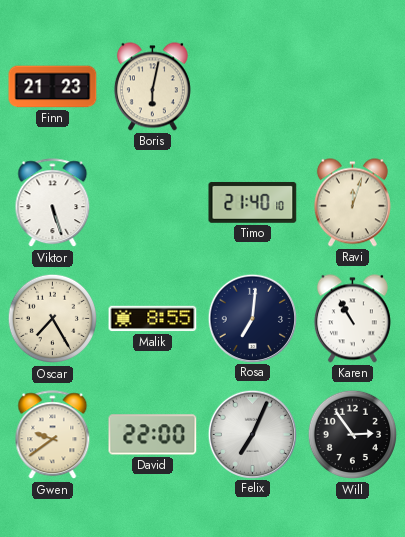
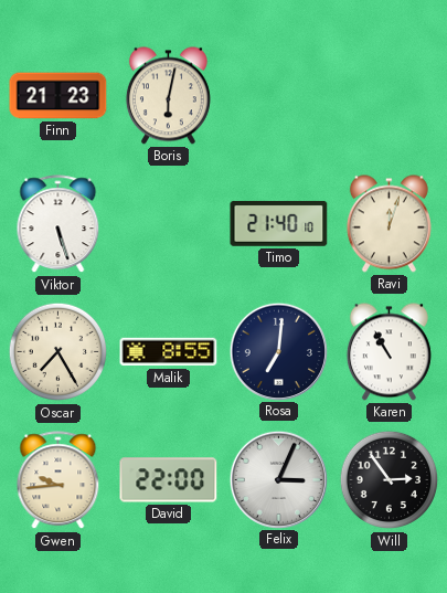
Gwen: 9:39 -> 9:44 (58, 480)
Felix: 7:04 -> 3:04 (278, 479)
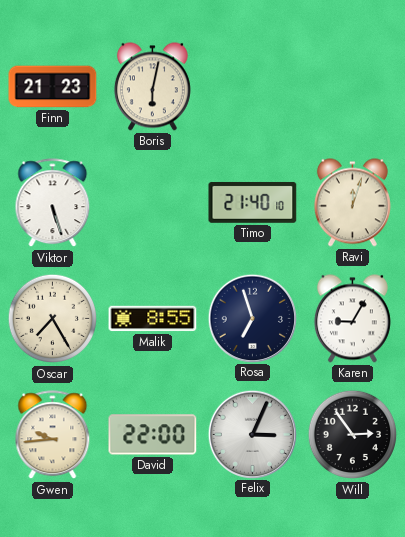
Rosa: 7:01 -> 6:57 (252, 318)
Karen: 10:55 -> 9:05 (352, 319)
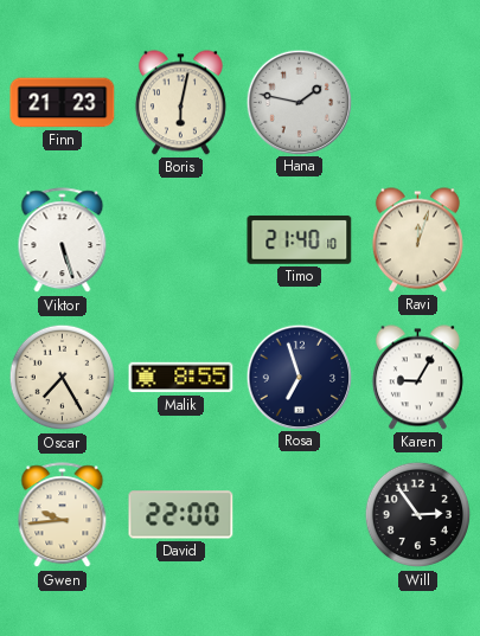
Hana: none -> 1:47 (299, 102)
Felix: 3:04 -> none (252, 434)
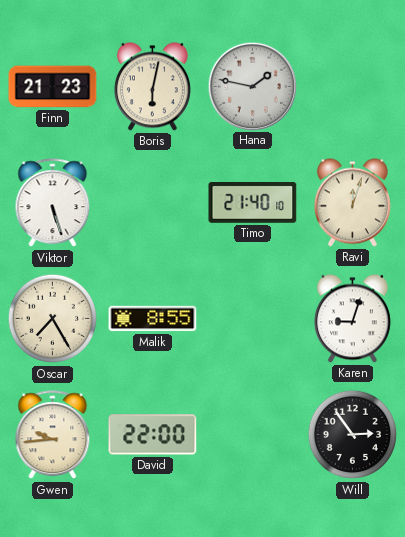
Rosa: 6:57 -> none (299, 377)
Karen: 9:05 -> 9:03 (352, 319)
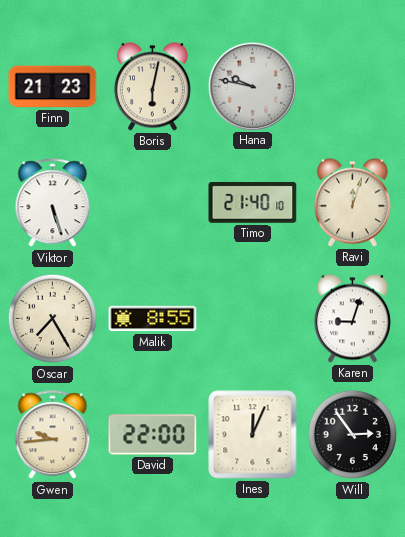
Hana: 1:47 -> 9:47 (252, 86)
Ines: none -> 12:04 (253, 435)
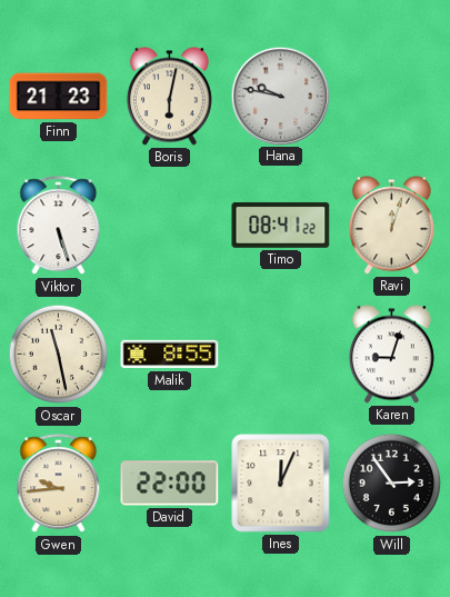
Timo: 21:40 -> 08:41 (281, 226)
Oscar: 7:25 -> 11:28 (59, 355)
